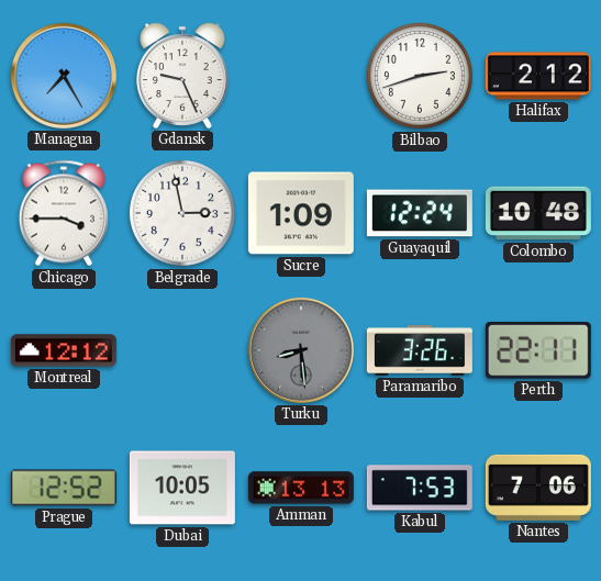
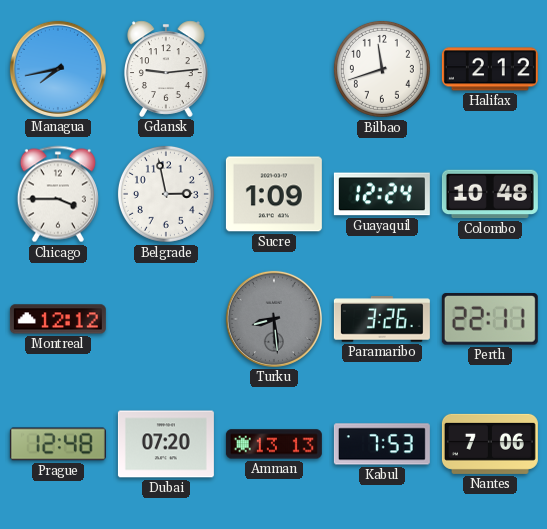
Managua: 7:25 -> 7:43 (58, 69)
Gdansk: 9:26 -> 9:14 (167, 69)
Bilbao: 2:42 -> 11:42 (382, 69)
Prague: 12:52 -> 12:48 (58, 444)
Dubai: 10:05 -> 07:20 (166, 444)
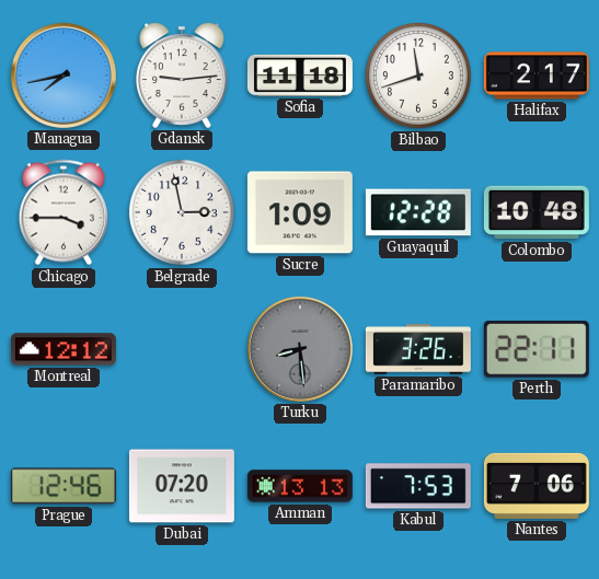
Sofia: none -> 11:18 (300, 76)
Halifax: 2:12 -> 2:17 (537, 76)
Guayaquil: 12:24 -> 12:28 (418, 212)
Prague: 12:48 -> 12:46 (64, 486)
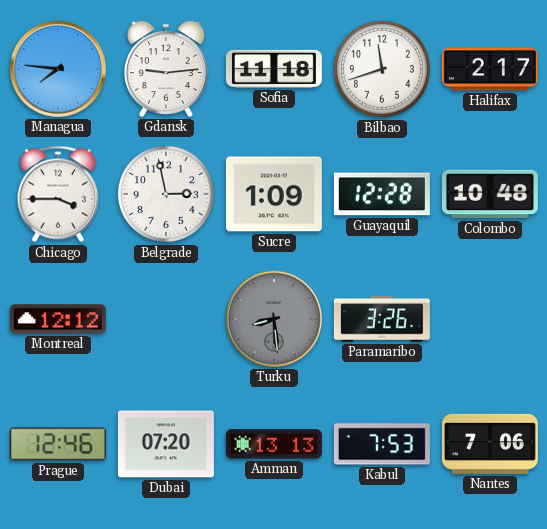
Managua: 7:43 -> 7:46 (58, 69)
Perth: 22:11 -> none (537, 350)
